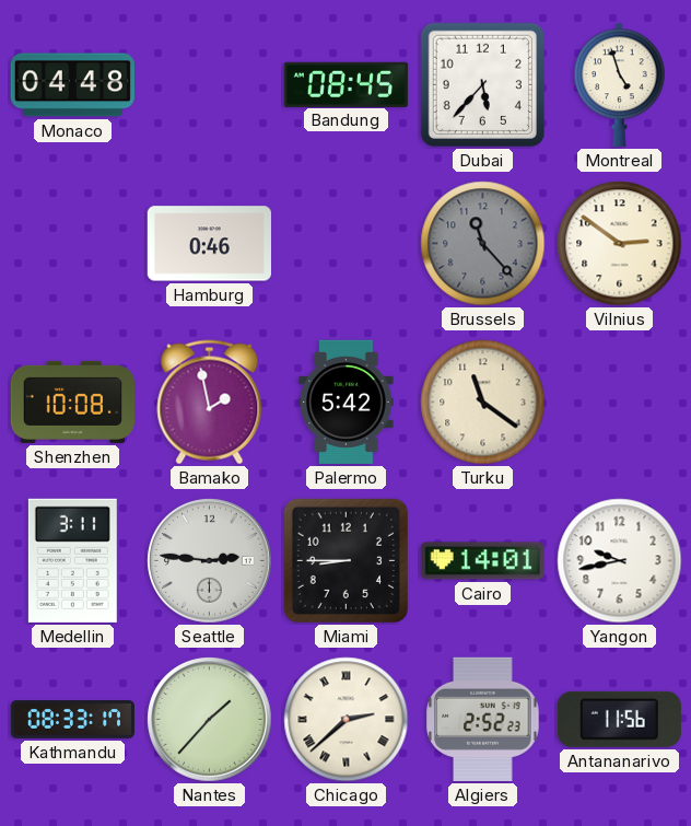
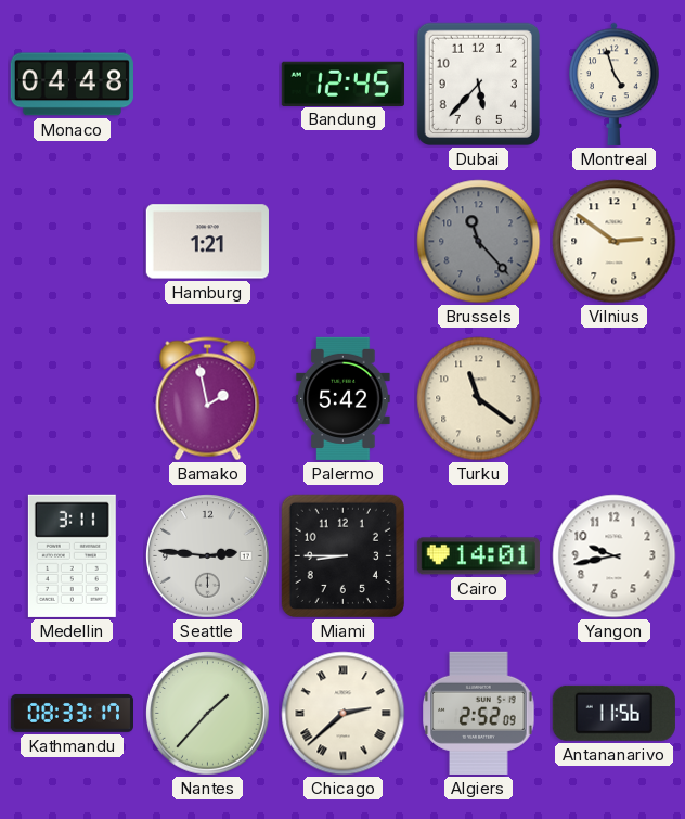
Bandung: 08:45 -> 12:45 (342, 84)
Hamburg: 0:46 -> 1:21 (207, 242)
Shenzhen: 10:08 -> none (72, 402)
Algiers: 2:52:23 -> 2:52:09 (479, 713)
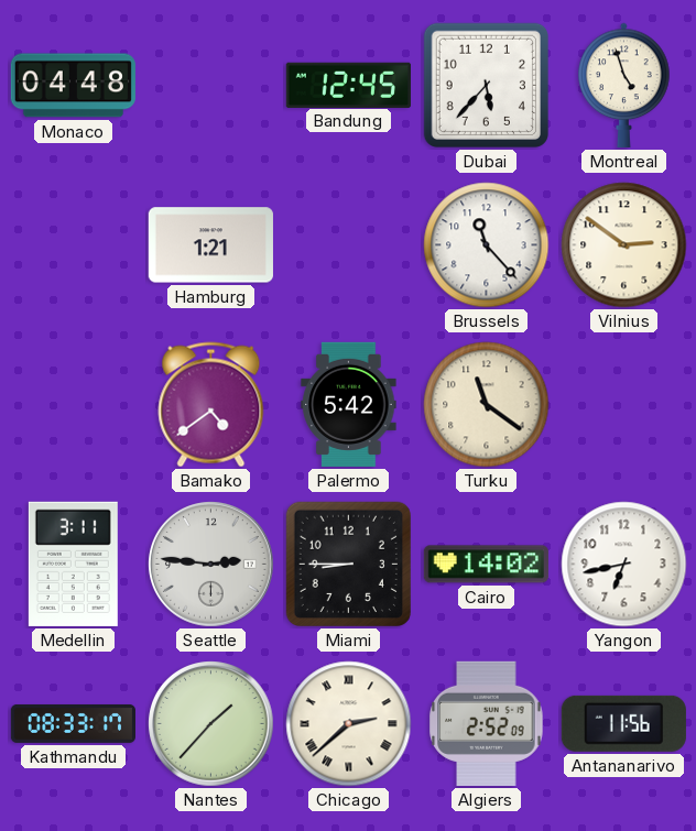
Brussels dial: grey -> white (487, 245)
Bamako: 1:58 -> 4:39 (211, 405)
Cairo: 14:01 -> 14:02 (486, 565)
Yangon: 9:43 -> 6:43 (624, 565)
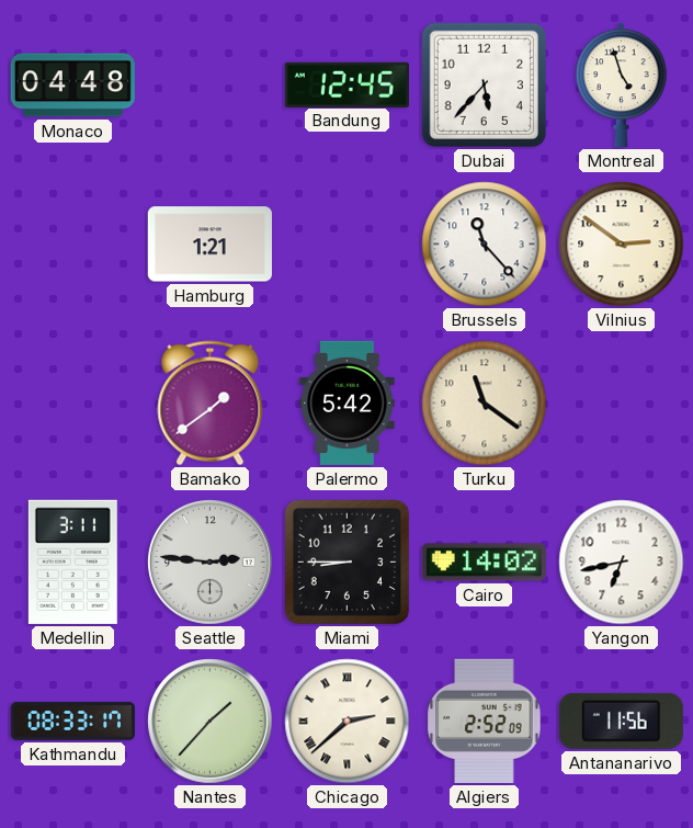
Bamako: 4:39 -> 1:39 (211, 404)
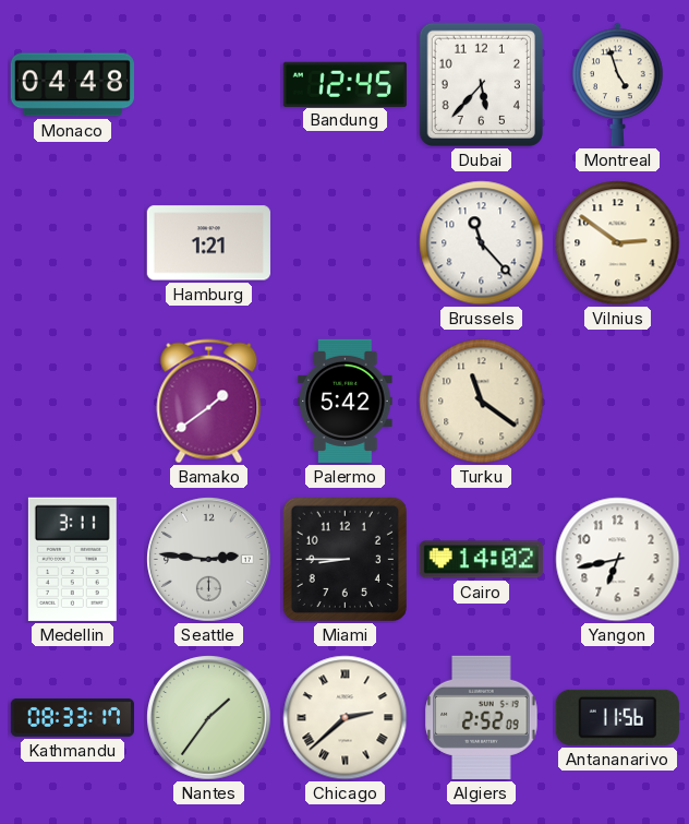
Nantes: 1:37 -> 1:36 (209, 718)
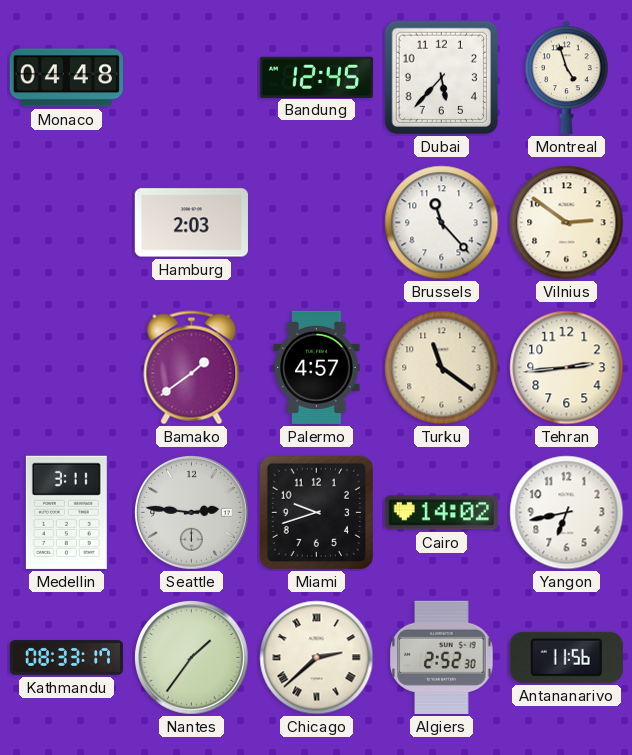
Hamburg: 1:21 -> 2:03 (191, 223)
Palermo: 5:42 -> 4:57 (317, 367)
Tehran: none -> 2:44 (567, 368)
Miami: 8:45 -> 9:42 (316, 512)
Algiers: 2:52:09 -> 2:52:30 (442, 657)
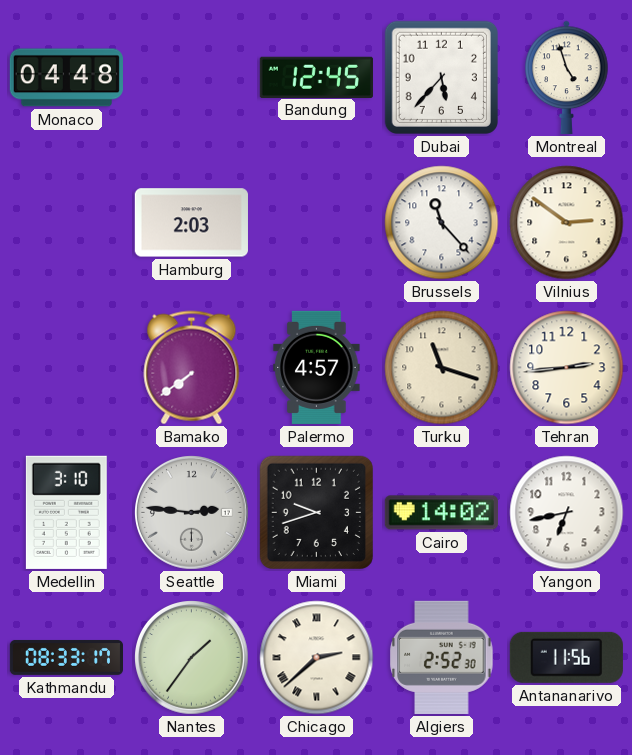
Bamako: 1:39 -> 7:39 (192, 368)
Turku: 11:21 -> 11:18 (442, 368)
Medellin: 3:11 -> 3:10 (66, 512)
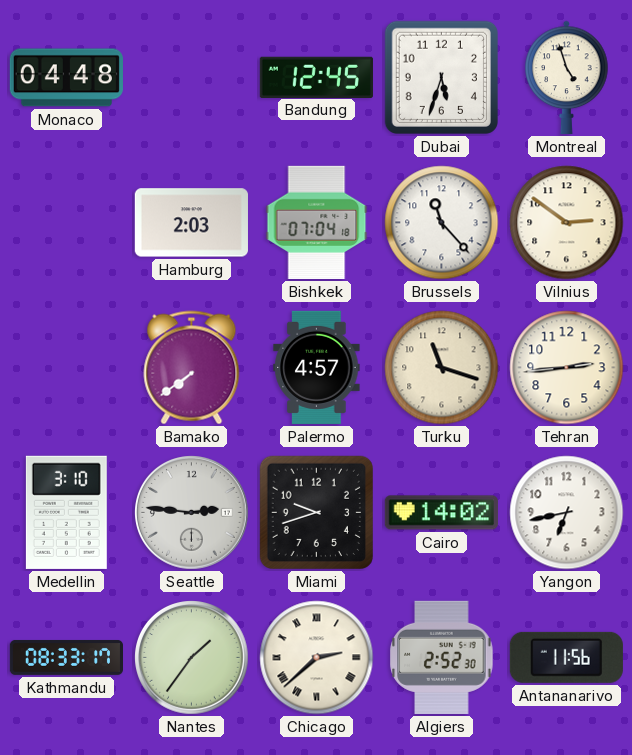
Dubai: 5:37 -> 5:33 (441, 77)
Bishkek: none -> 07:04 (317, 222)
